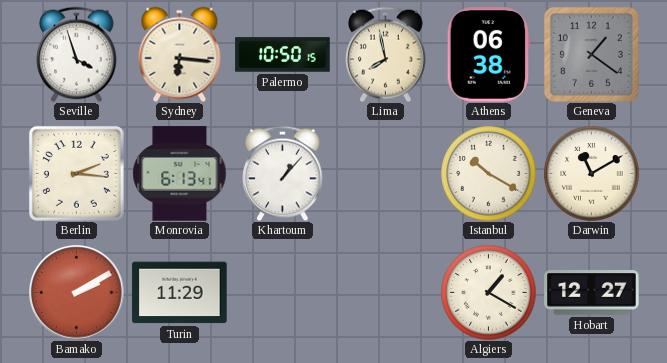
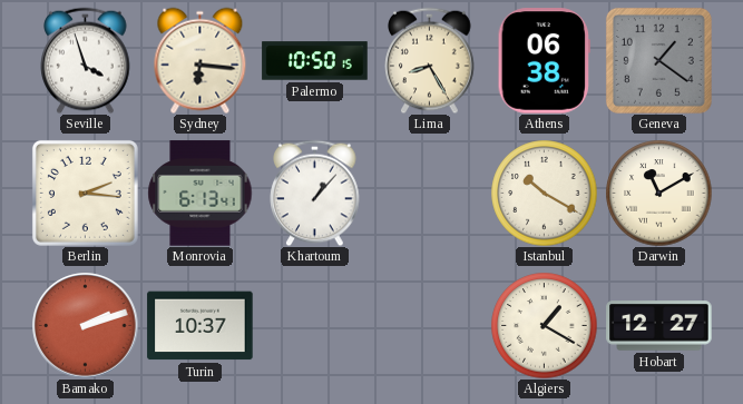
Lima: 7:58 -> 8:25 (430, 60)
Bamako: 2:10 -> 2:12 (86, 326)
Turin: 11:29 -> 10:37 (201, 326)
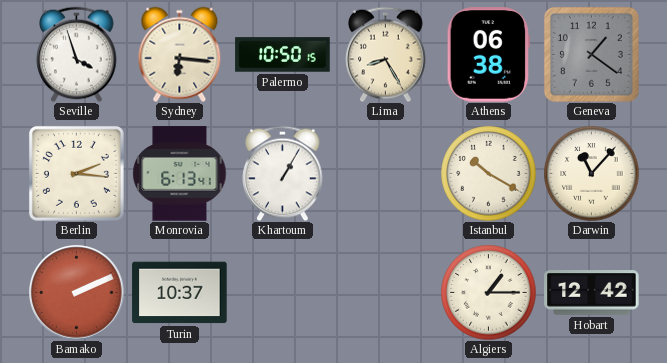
Khartoum: 1:07 -> 1:05 (283, 173)
Darwin: 11:10 -> 11:07 (591, 173)
Bamako: 2:12 -> 2:11 (77, 293)
Algiers: 1:20 -> 1:15 (488, 292)
Hobart: 12:27 -> 12:42 (592, 293)
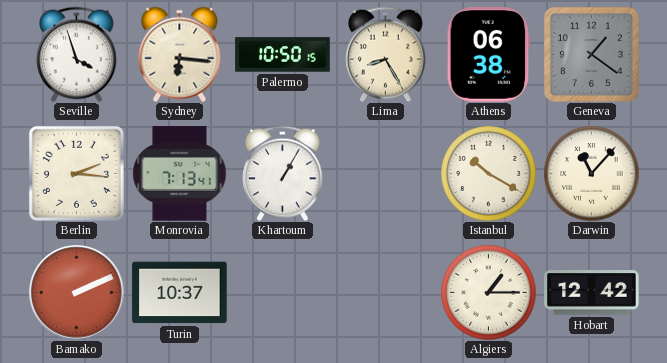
Monrovia: 6:13 -> 7:13 (180, 174)
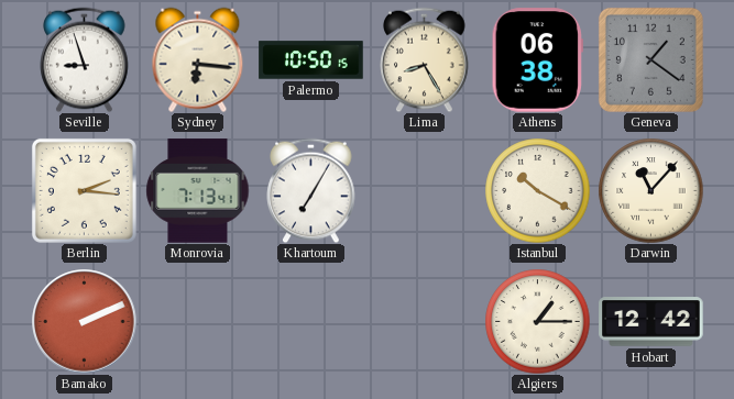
Seville: 3:57 -> 8:57 (85, 59)
Khartoum: 1:05 -> 7:05 (311, 190)
Turin: 10:37 -> none (180, 293)
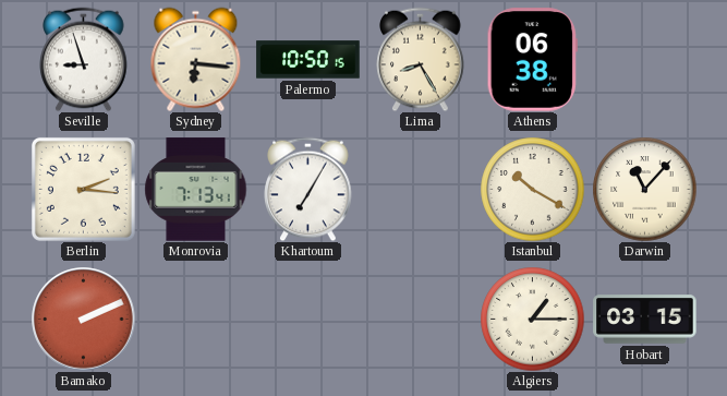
Geneva: 1:21 -> none (650, 59)
Hobart: 12:42 -> 03:15 (645, 320)
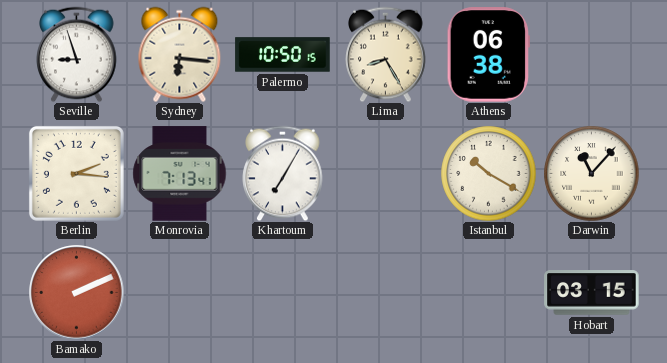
Algiers: 1:15 -> none (532, 319)
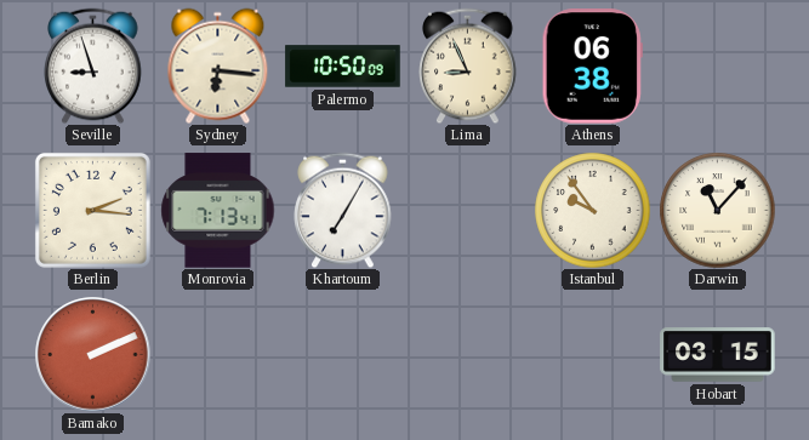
Palermo: 10:50:15 -> 10:50:09 (343, 67)
Lima: 8:25 -> 8:56 (468, 65)
Istanbul: 10:20 -> 9:54 (592, 210)
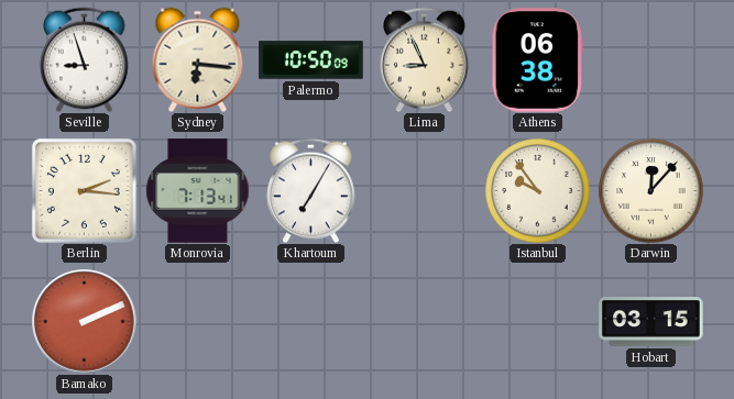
Darwin: 11:07 -> 12:07 (650, 190)
